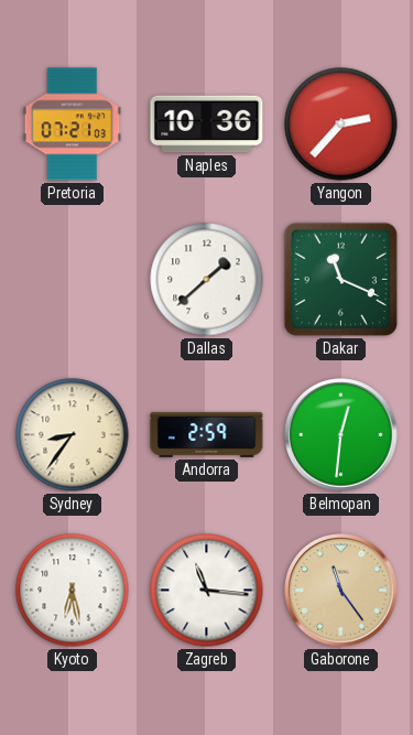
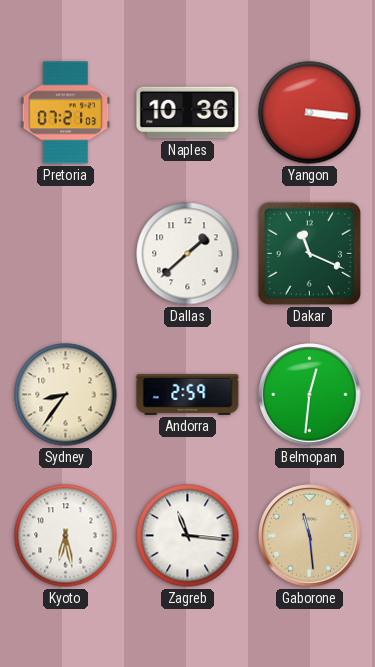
Yangon: 2:37 -> 3:16 (310, 113)
Gaborone: 11:24 -> 11:29 (310, 536)
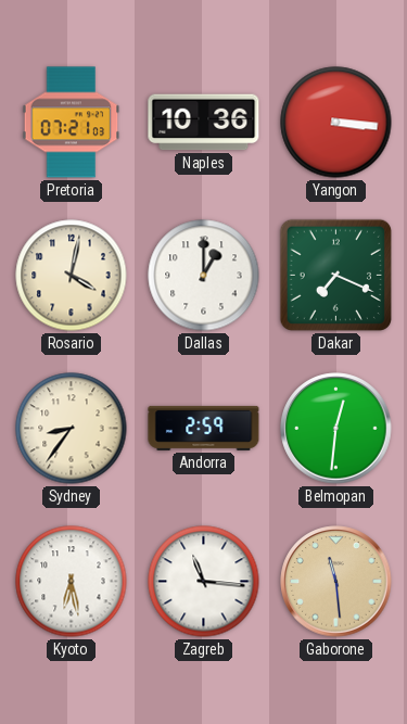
Rosario: none -> 4:02 (72, 276)
Dallas: 1:38 -> 1:00 (204, 276)
Dakar: 11:19 -> 7:19 (335, 275)
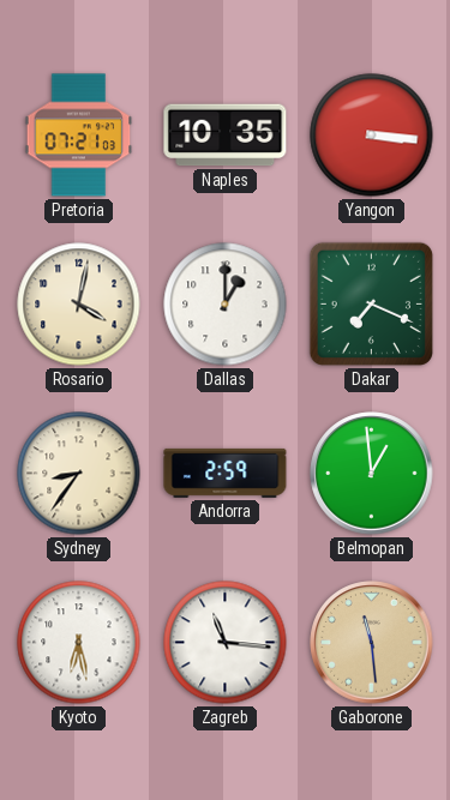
Naples: 10:36 -> 10:35 (226, 136)
Belmopan: 12:31 -> 12:59 (372, 474)
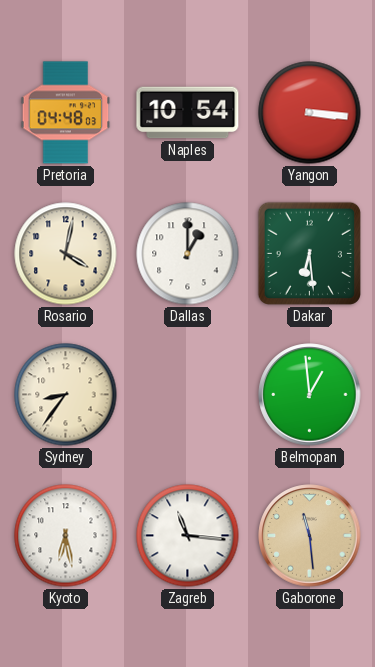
Pretoria: 07:21 -> 04:48 (66, 113)
Naples: 10:35 -> 10:54 (188, 113)
Dakar: 7:19 -> 6:29 (309, 253)
Andorra: 2:59 -> none (226, 473)
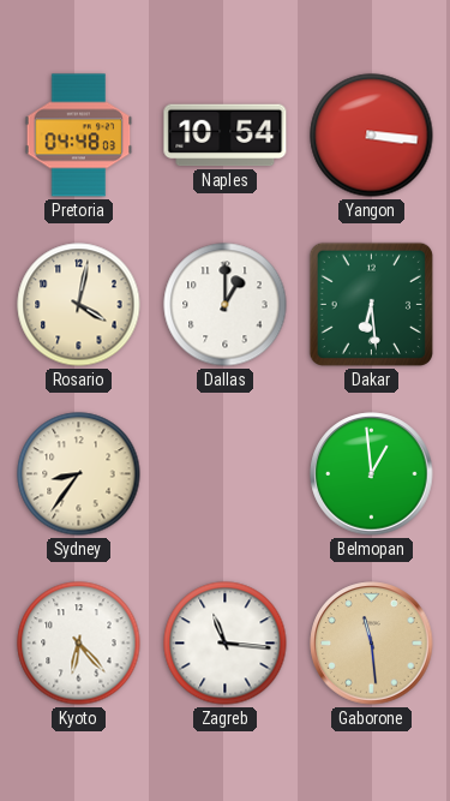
Kyoto: 6:28 -> 6:23 (79, 644)
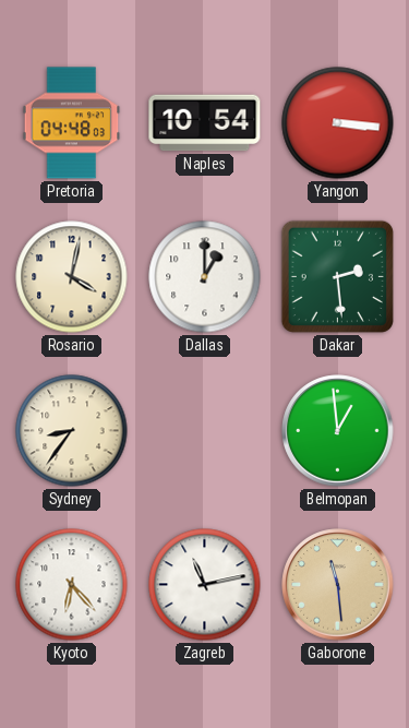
Dakar: 6:29 -> 2:29 (337, 276)
Zagreb: 11:16 -> 11:13 (205, 585)
